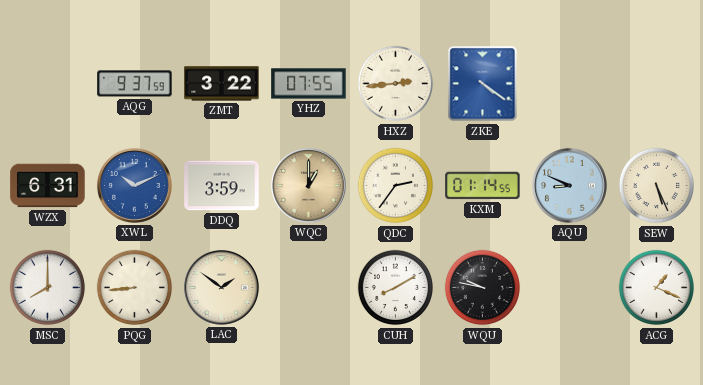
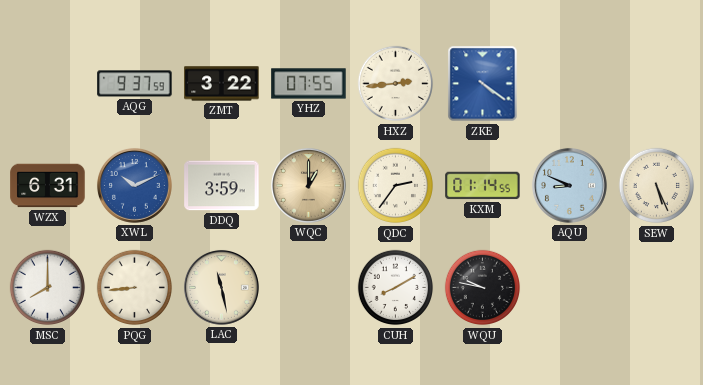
LAC: 1:51 -> 11:28 (221, 287)
ACG: 1:19 -> none (657, 288)
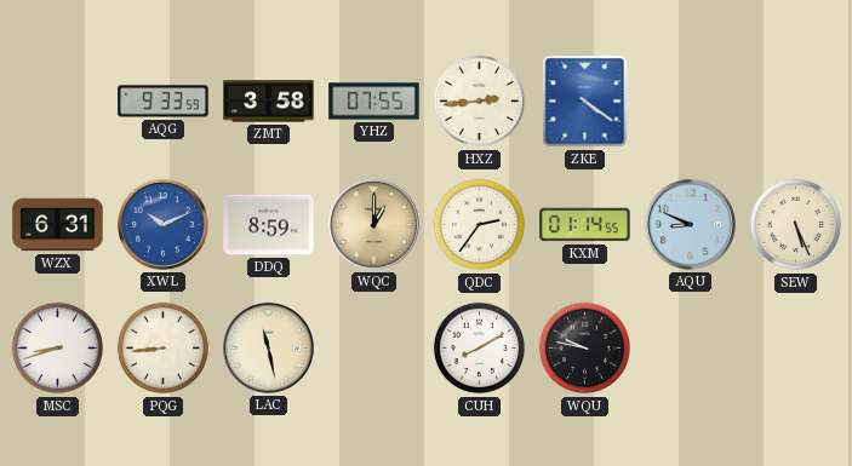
AQG: 9:37 -> 9:33 (164, 102)
ZMT: 3:22 -> 3:58 (269, 102)
DDQ: 3:59 -> 8:59 (269, 225)
MSC: 8:00 -> 8:42 (58, 349)
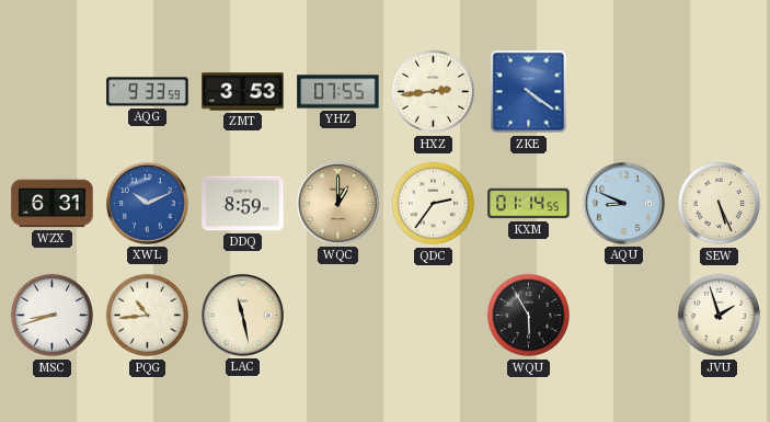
ZMT: 3:58 -> 3:53 (243, 92)
PQG: 8:44 -> 10:44 (148, 316)
CUH: 8:10 -> none (480, 349)
WQU: 9:47 -> 5:55 (529, 316)
JVU: none -> 1:57 (720, 316)
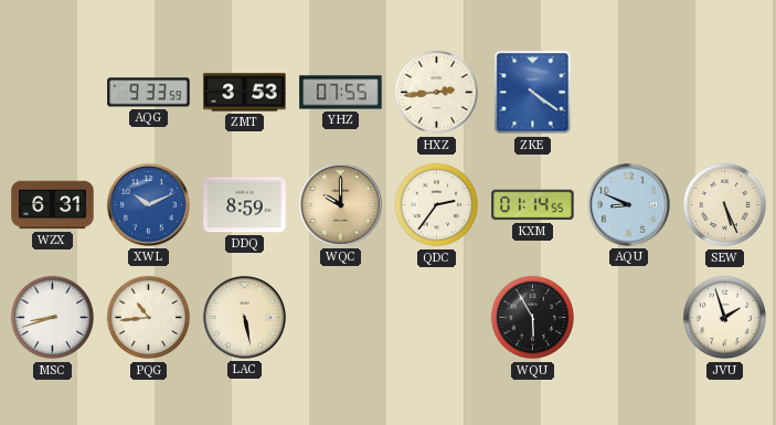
WQC: 1:00 -> 10:00 (340, 204)
LAC: 11:28 -> 5:28 (244, 317)
